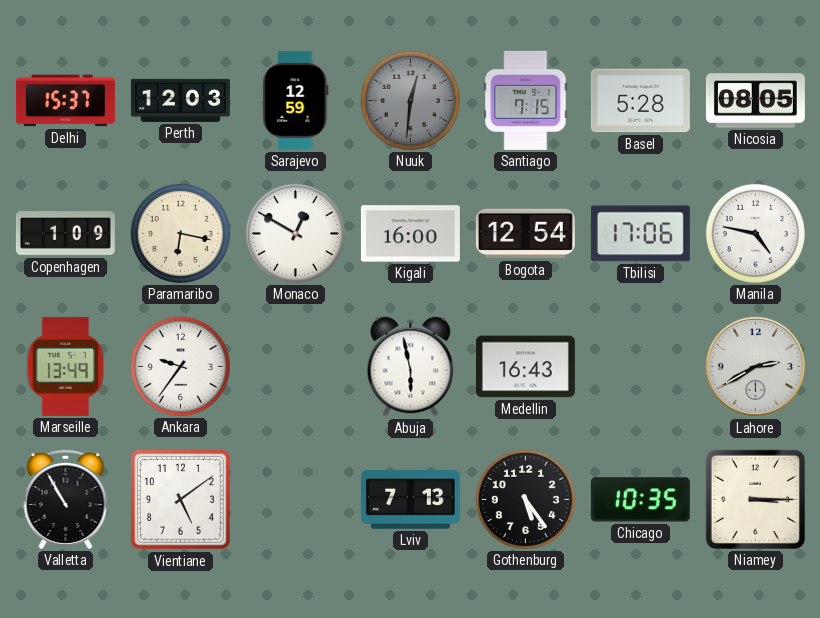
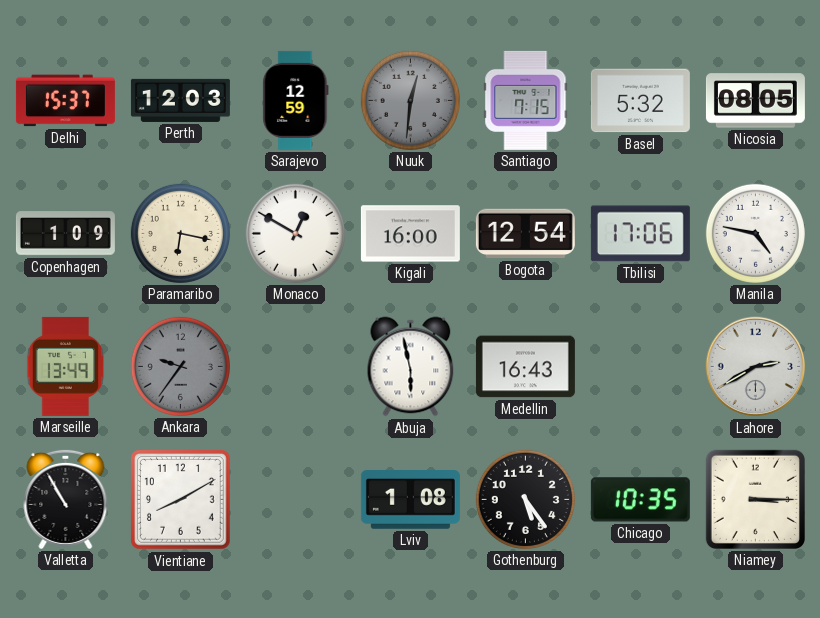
Basel: 5:28 -> 5:32 (640, 101)
Ankara dial: white -> grey (180, 366)
Vientiane: 5:09 -> 8:10 (181, 500)
Lviv: 7:13 -> 1:08 (410, 500)
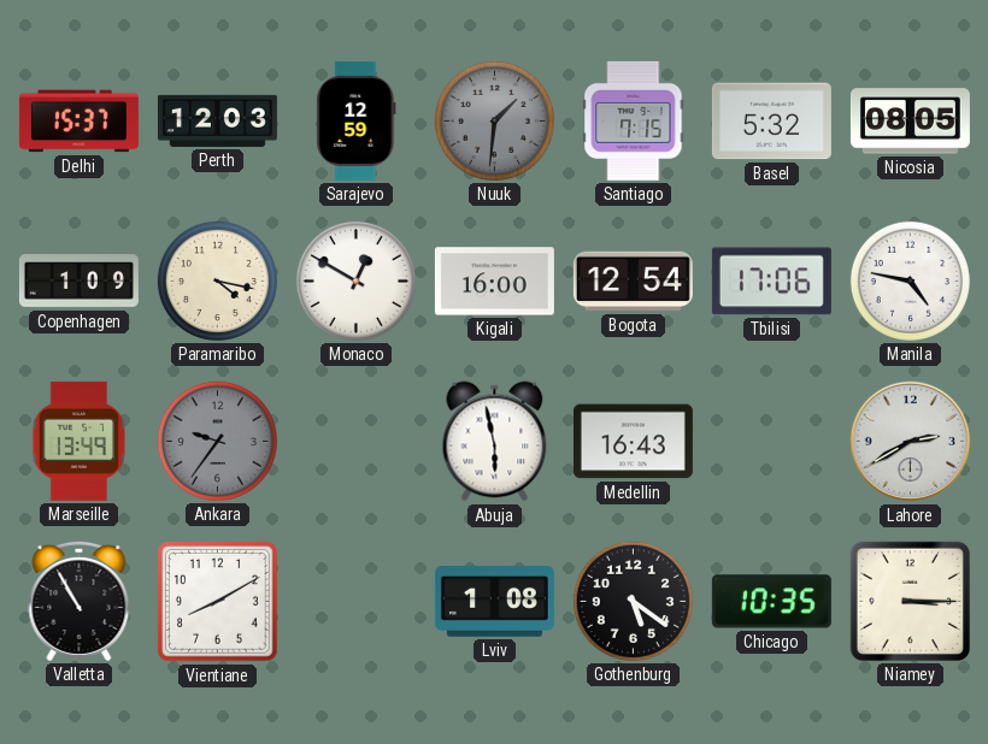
Nuuk: 12:31 -> 1:31 (494, 120)
Paramaribo: 6:17 -> 4:17 (217, 281)
Gothenburg: 5:24 -> 5:21 (633, 601)
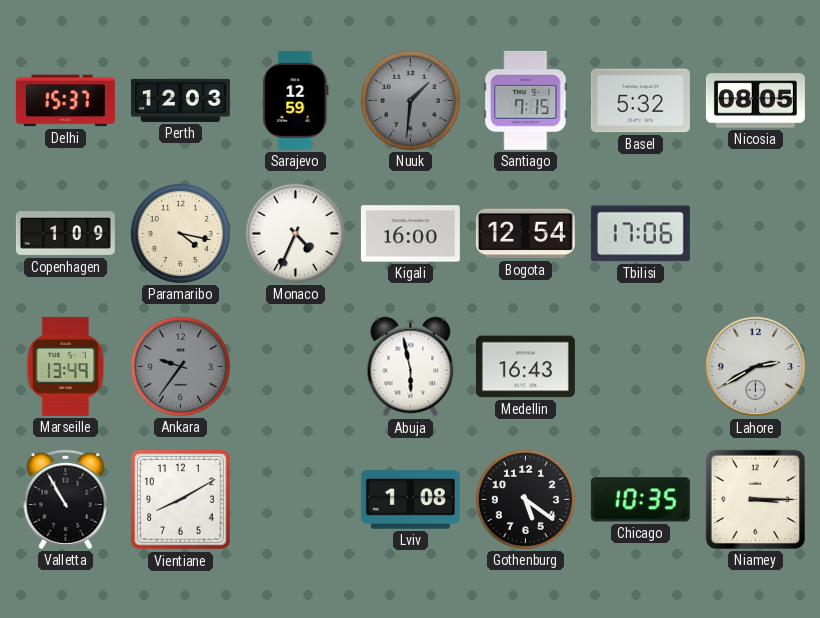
Monaco: 12:50 -> 4:34 (295, 233)
Manila: 4:47 -> none (910, 281)
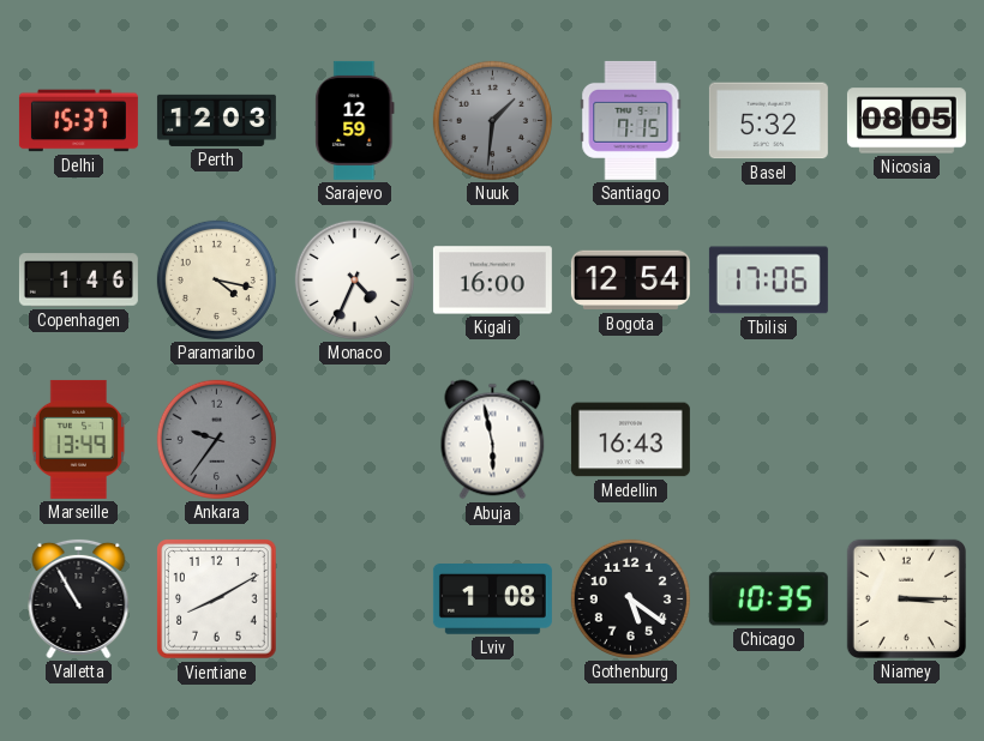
Copenhagen: 1:09 -> 1:46 (78, 281)
Lahore: 2:40 -> none (756, 367)
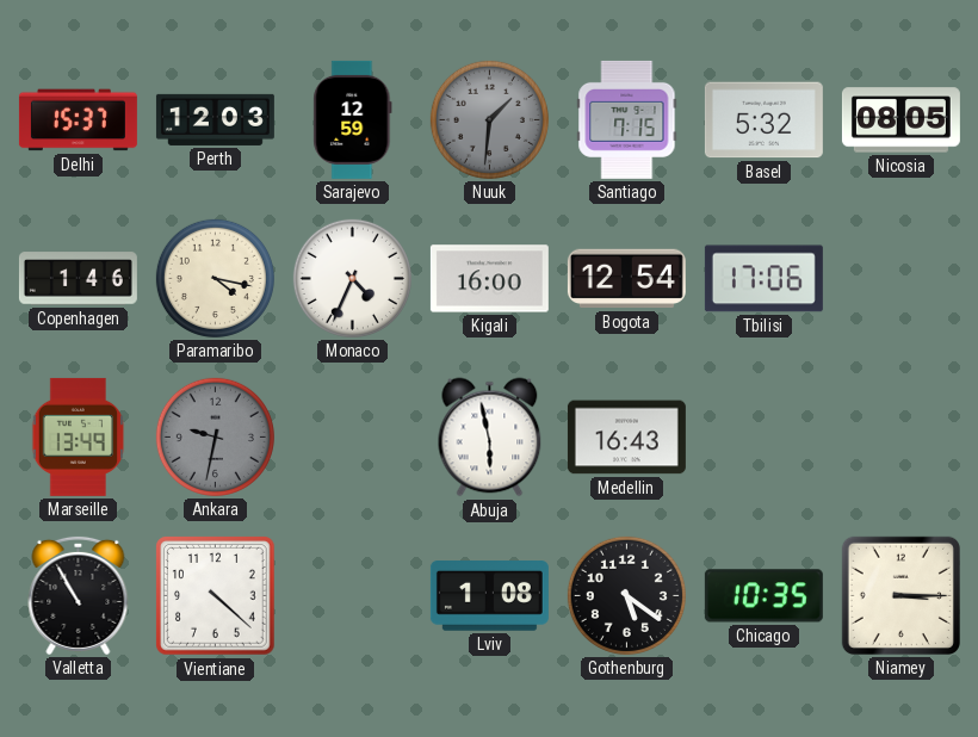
Ankara: 9:36 -> 9:32 (215, 436)
Vientiane: 8:10 -> 4:22 (216, 596)
